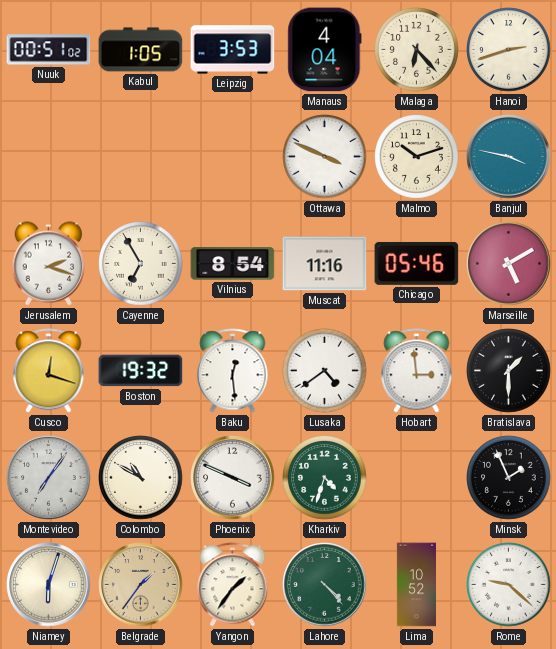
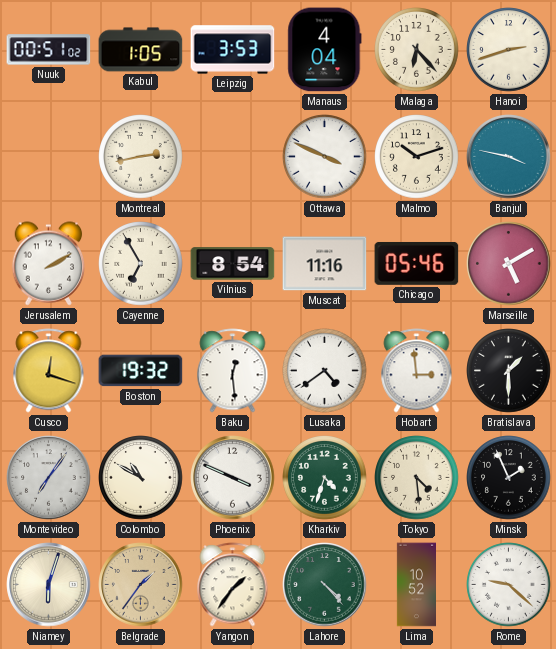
Montreal: none -> 2:43 (141, 157)
Jerusalem: 2:18 -> 2:10 (49, 264)
Tokyo: none -> 4:29 (417, 478)
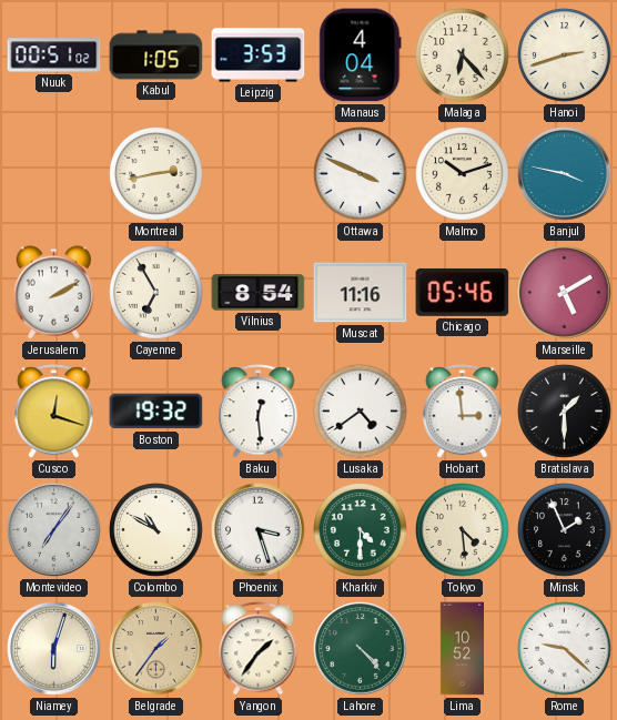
Phoenix: 3:49 -> 3:27 (259, 530)
Kharkiv: 4:33 -> 4:30 (361, 530)
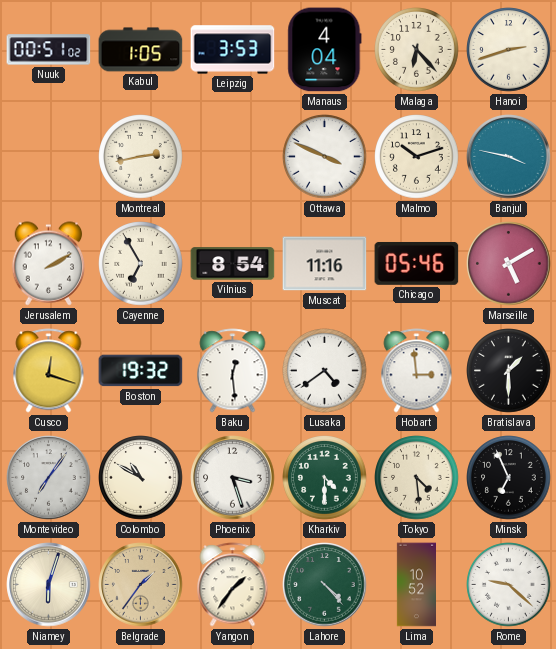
Minsk: 1:56 -> 6:56 (509, 478)
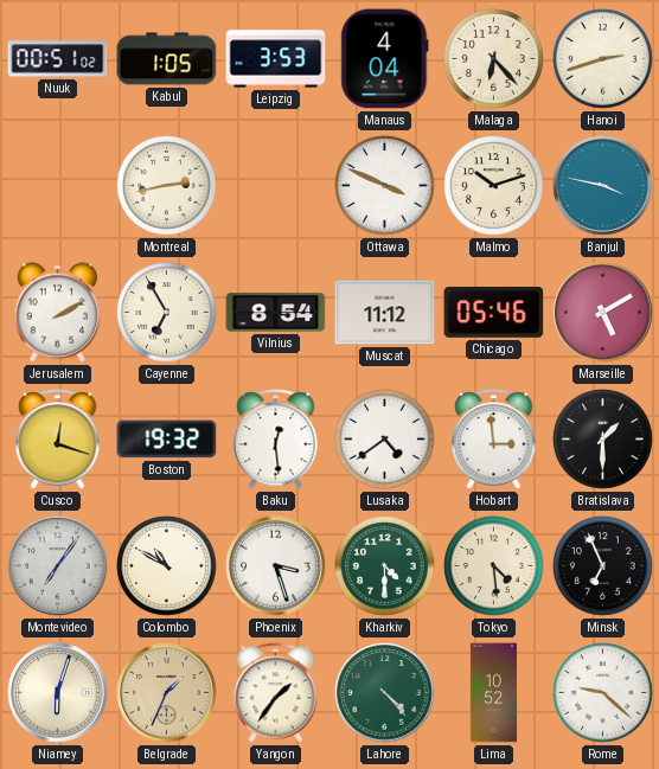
Muscat: 11:16 -> 11:12 (385, 313)
Belgrade: 1:36 -> 1:34 (167, 693)
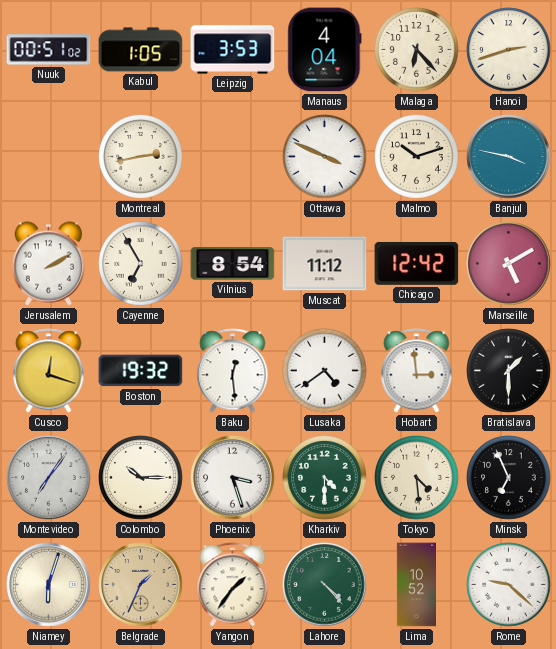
Chicago: 05:46 -> 12:42 (417, 263)
Colombo: 10:50 -> 10:15 (141, 478)
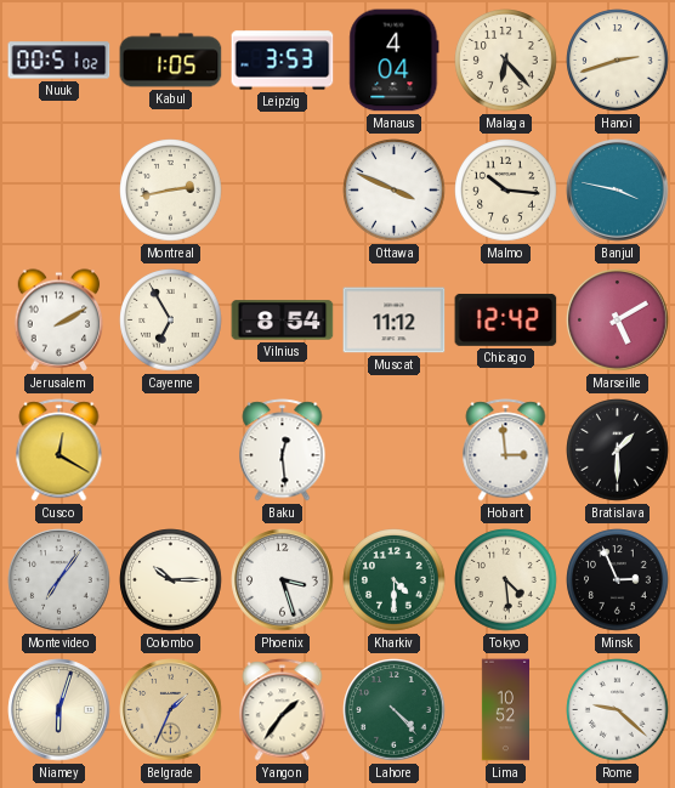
Malmo: 10:12 -> 10:16 (506, 191)
Cusco: 12:18 -> 12:20 (59, 450)
Boston: 19:32 -> none (141, 371)
Lusaka: 4:39 -> none (325, 371)
Minsk: 6:56 -> 2:56 (618, 580)
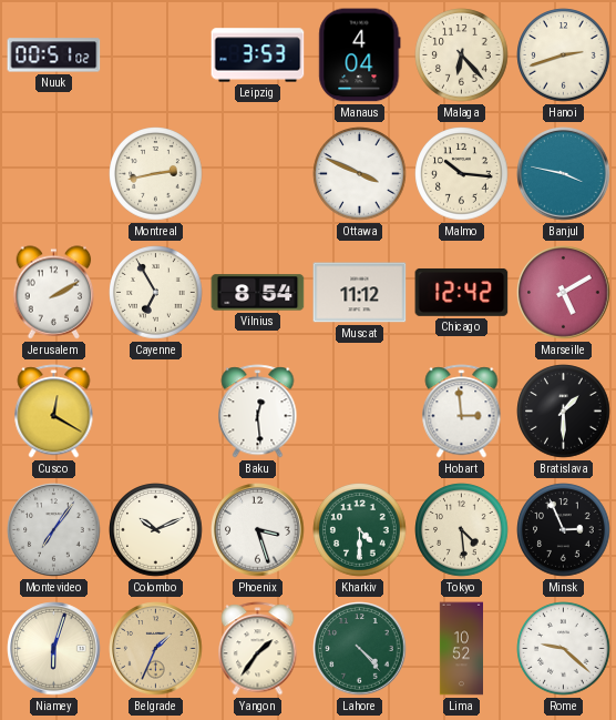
Kabul: 1:05 -> none (171, 61)
Colombo: 10:15 -> 10:11 (156, 530)
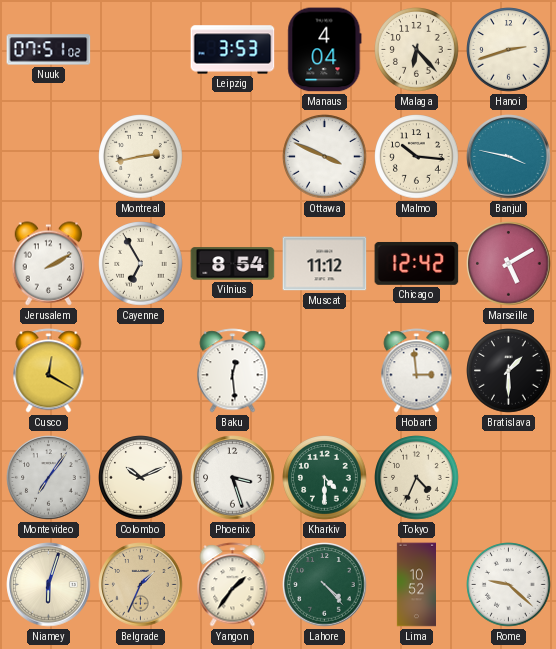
Nuuk: 00:51 -> 07:51 (49, 50)
Tokyo: 4:29 -> 4:34 (417, 478)
Minsk: 2:56 -> none (564, 530)
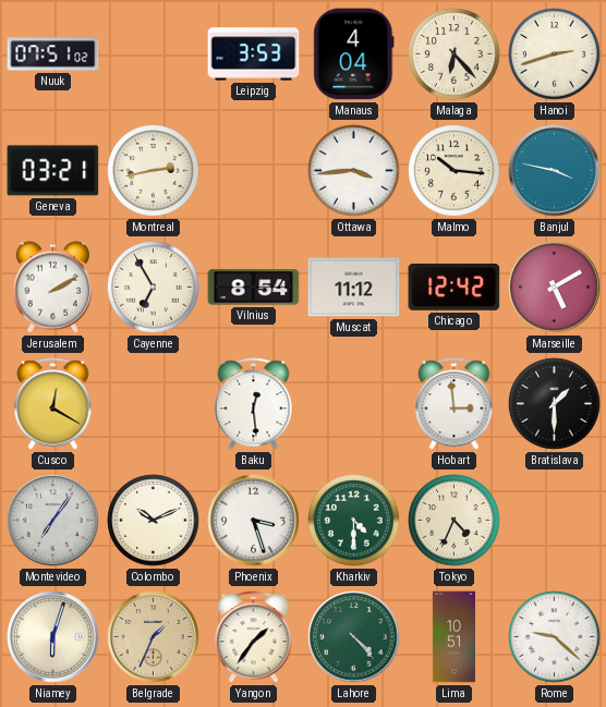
Geneva: none -> 03:21 (53, 171)
Ottawa: 3:49 -> 3:44 (354, 171)
Lima: 10:52 -> 10:51 (453, 637)
